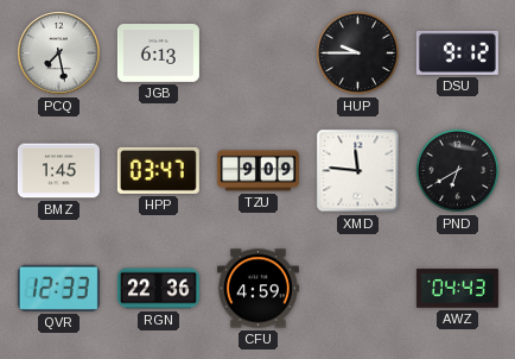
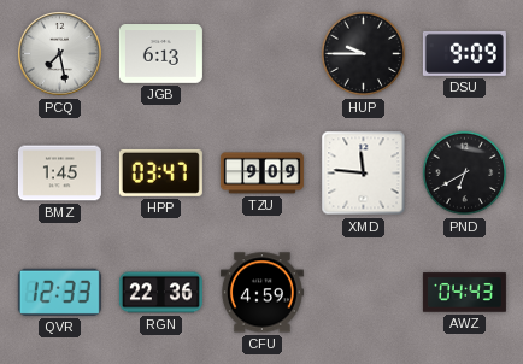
DSU: 9:12 -> 9:09 (464, 53)
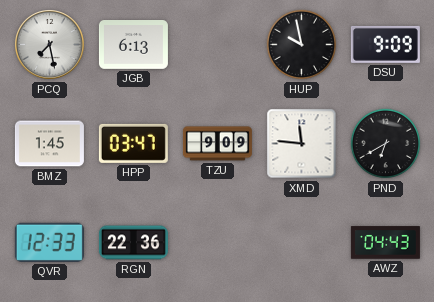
HUP: 9:45 -> 9:58 (302, 45)
CFU: 4:59 -> none (261, 293)
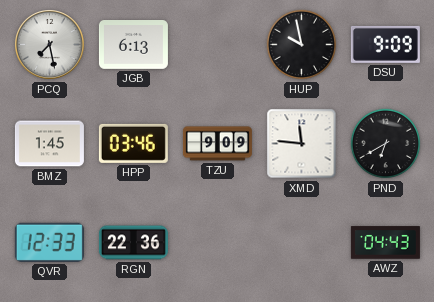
HPP: 03:47 -> 03:46 (133, 143)
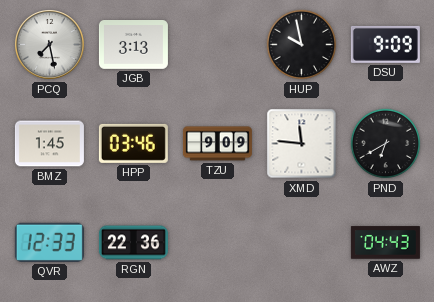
JGB: 6:13 -> 3:13 (133, 45)
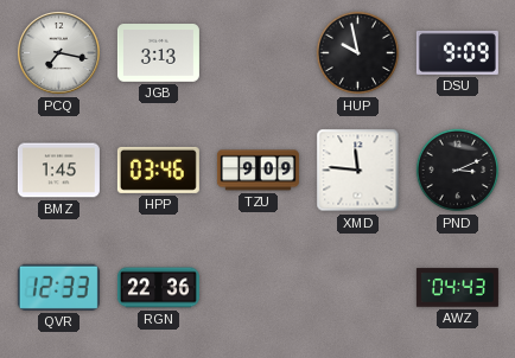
PCQ: 7:28 -> 7:17 (59, 53)
PND: 6:40 -> 3:11 (458, 171)
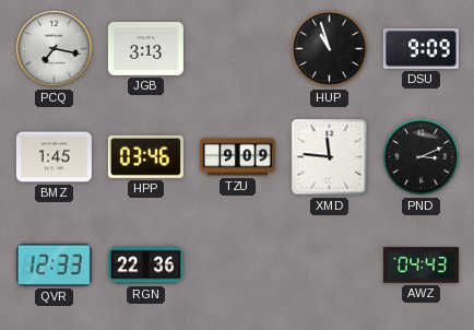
HUP: 9:58 -> 10:57 (330, 49)
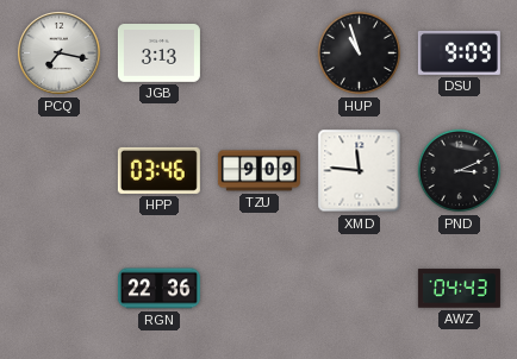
BMZ: 1:45 -> none (54, 157)
QVR: 12:33 -> none (54, 264)
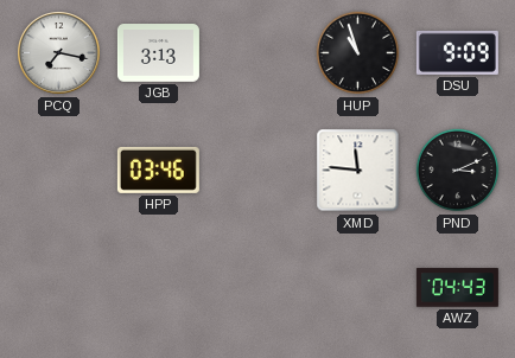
TZU: 9:09 -> none (258, 171)
RGN: 22:36 -> none (158, 289)
